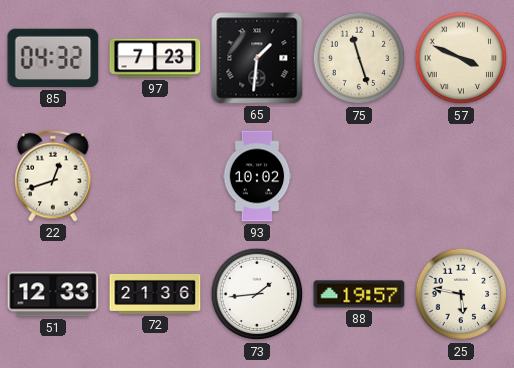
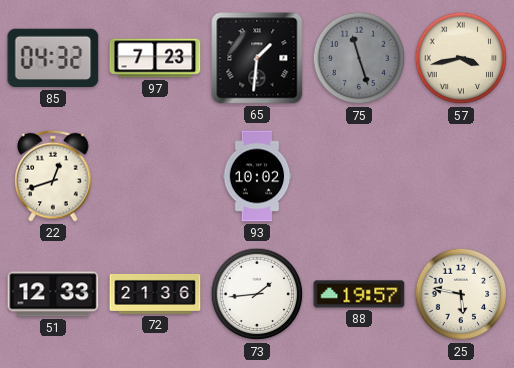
75 dial: cream -> grey (359, 58)
57: 3:49 -> 3:43 (461, 58)
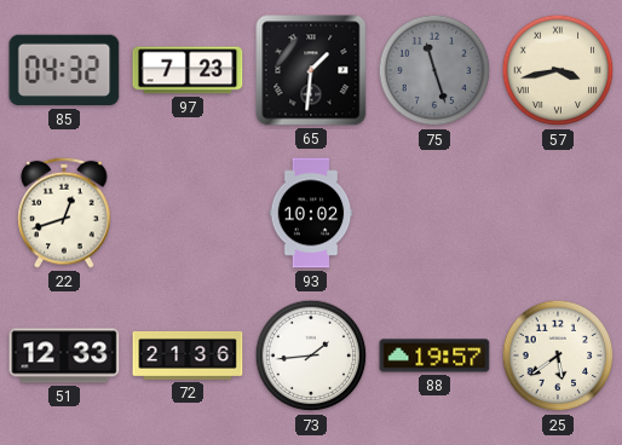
25: 5:47 -> 5:39 (558, 356)
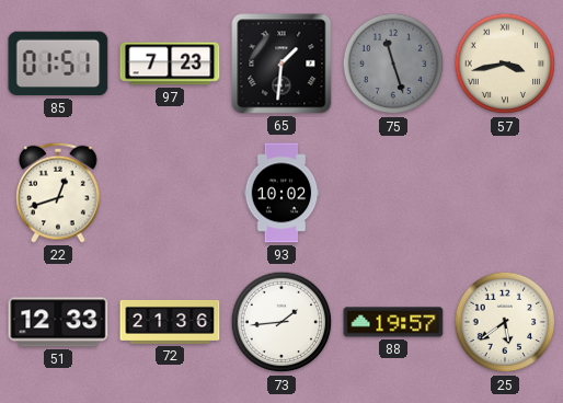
85: 04:32 -> 01:51 (58, 64)
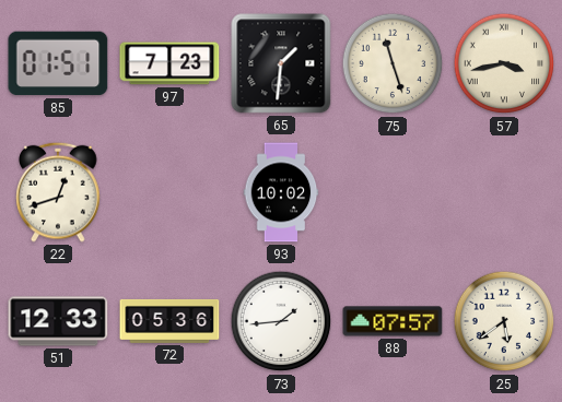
75 dial: grey -> cream (393, 63)
72: 21:36 -> 05:36 (169, 321)
88: 19:57 -> 07:57 (393, 321)
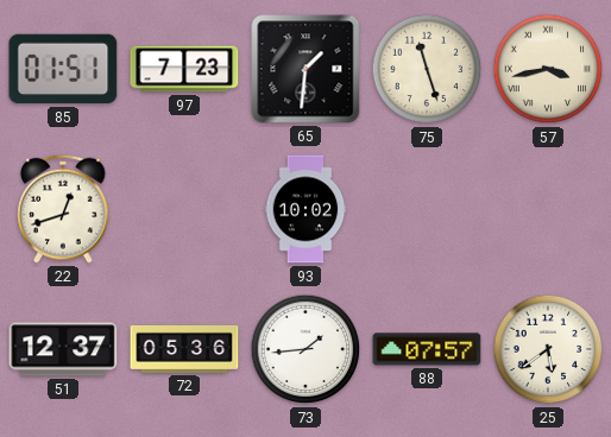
51: 12:33 -> 12:37 (63, 349)
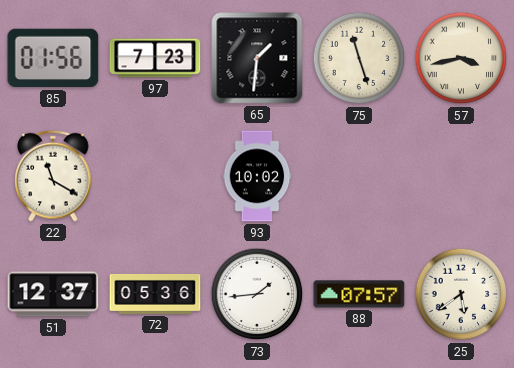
85: 01:51 -> 01:56 (53, 58)
22: 12:42 -> 11:20 (53, 176)
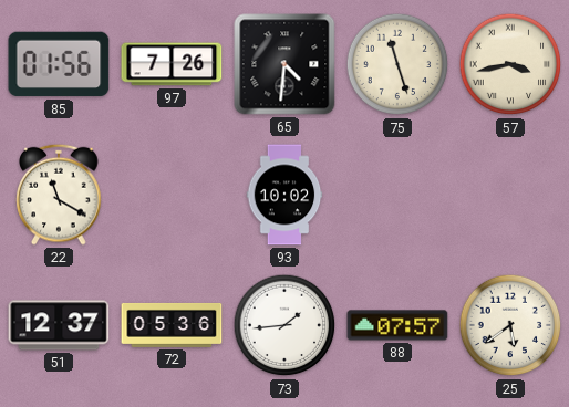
97: 7:23 -> 7:26 (172, 64)
65: 1:31 -> 4:31 (284, 64)
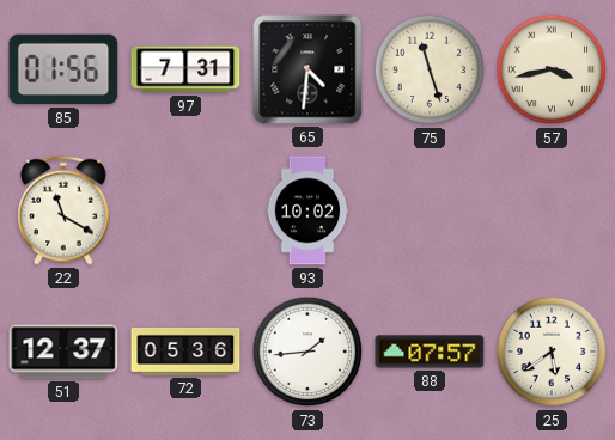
97: 7:26 -> 7:31 (185, 69)
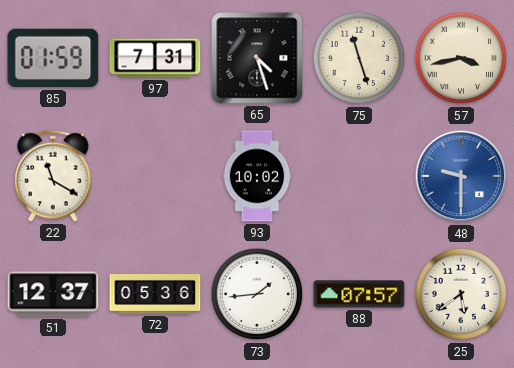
85: 01:56 -> 01:59 (53, 58)
65: 4:31 -> 4:27 (257, 58)
48: none -> 9:30 (461, 176)
